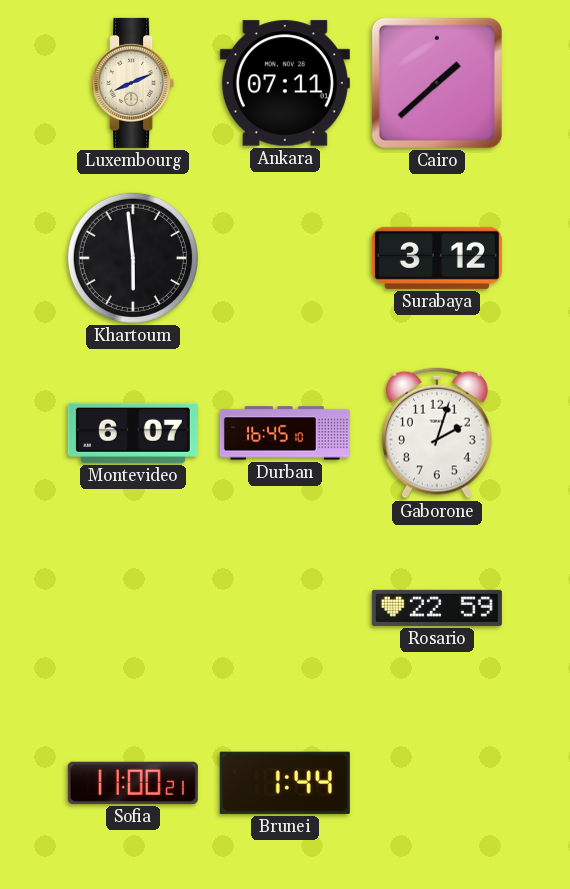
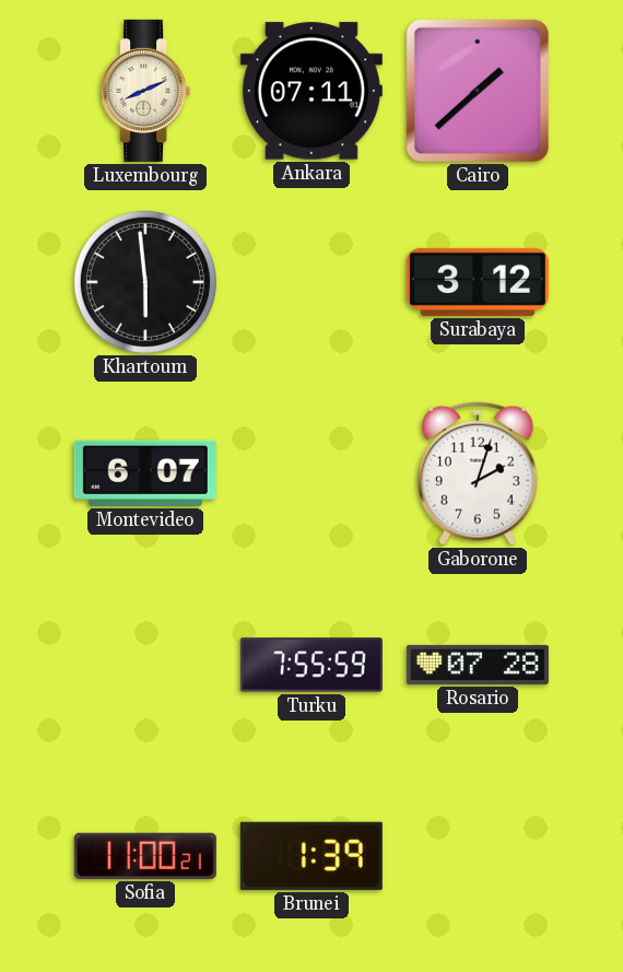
Durban: 16:45 -> none (285, 433)
Turku: none -> 7:55 (311, 665)
Rosario: 22:59 -> 07:28 (478, 665)
Brunei: 1:44 -> 1:39 (311, 856)
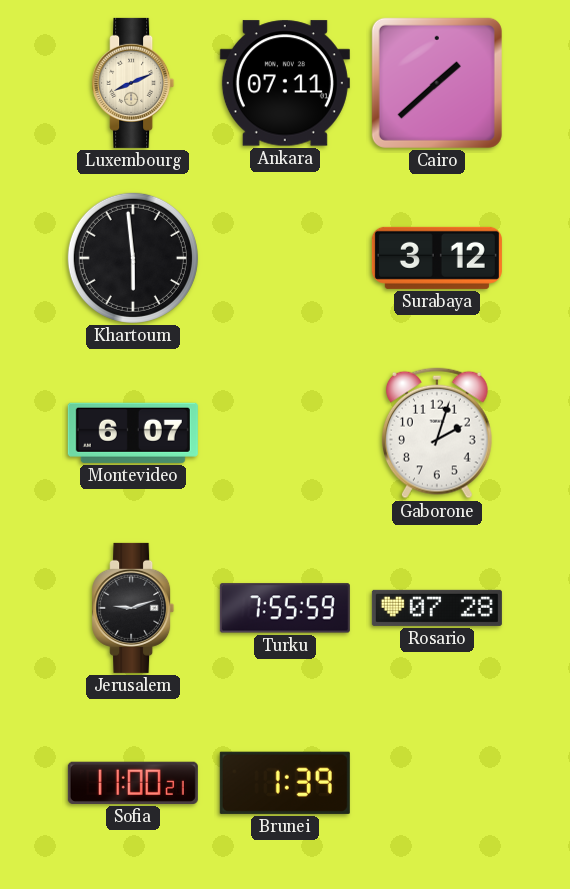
Jerusalem: none -> 9:12 (133, 608)
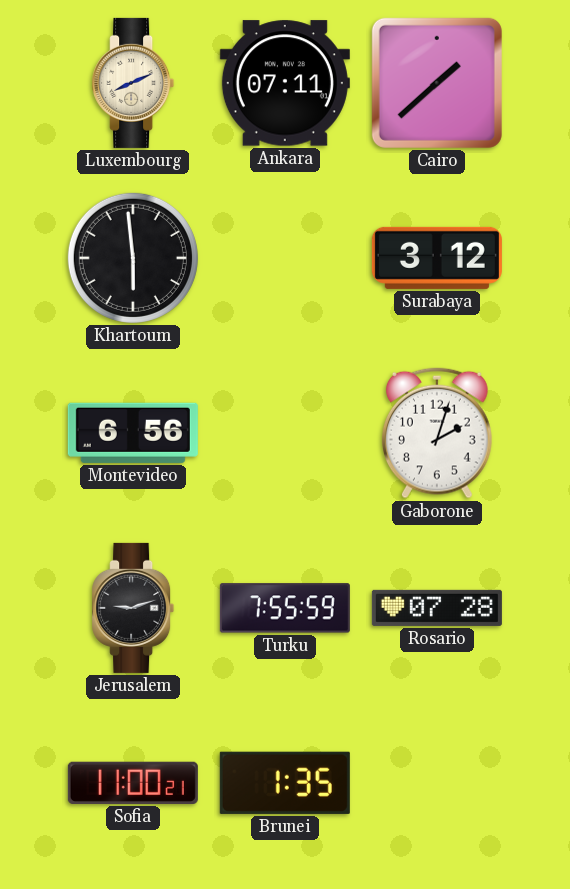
Montevideo: 6:07 -> 6:56 (133, 433)
Brunei: 1:39 -> 1:35 (285, 783)
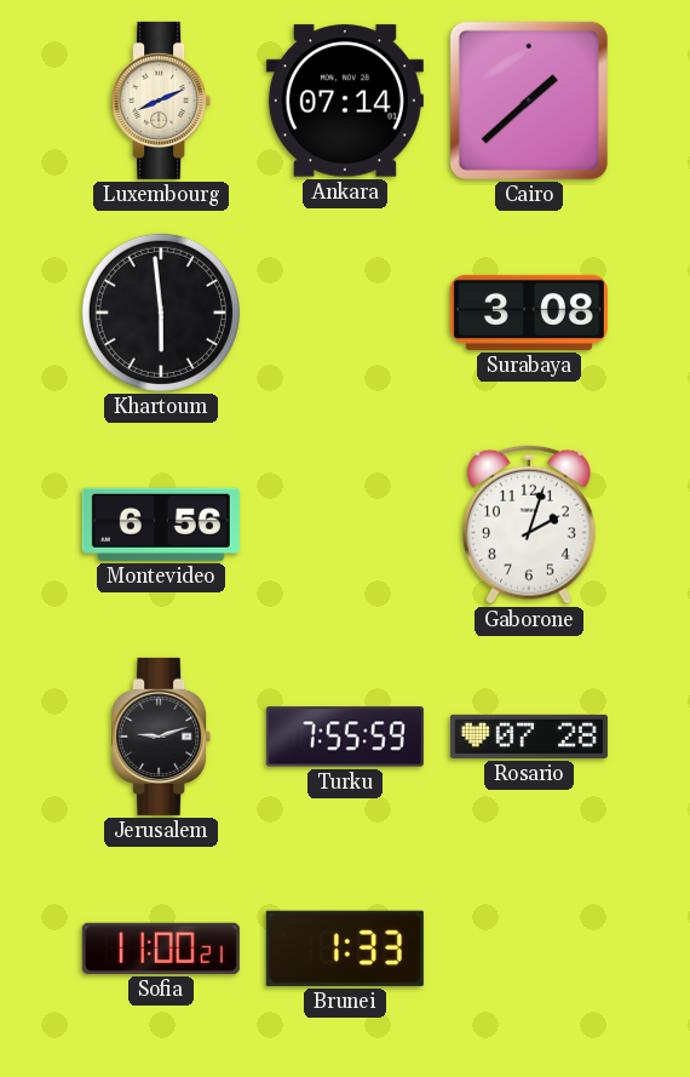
Ankara: 07:11 -> 07:14 (345, 101)
Surabaya: 3:12 -> 3:08 (529, 313)
Brunei: 1:35 -> 1:33 (345, 949)
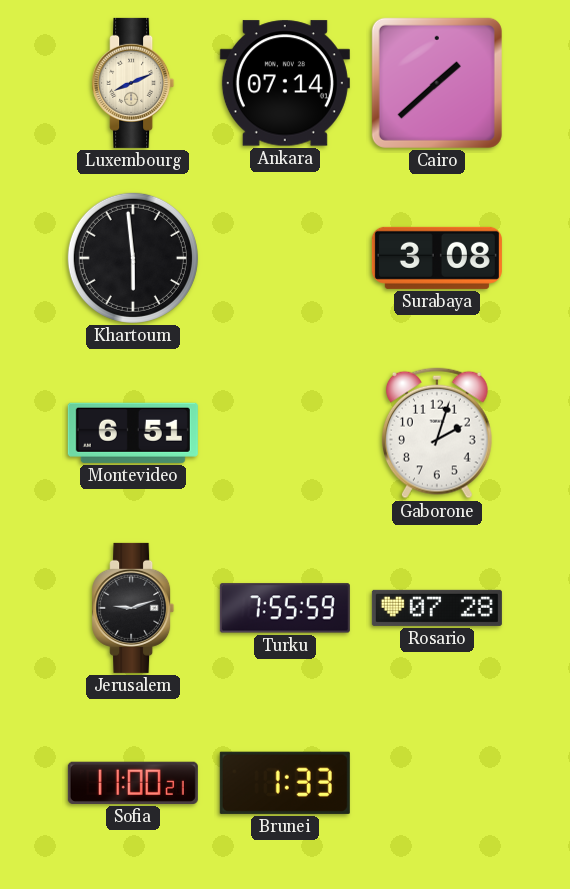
Montevideo: 6:56 -> 6:51 (133, 433)
